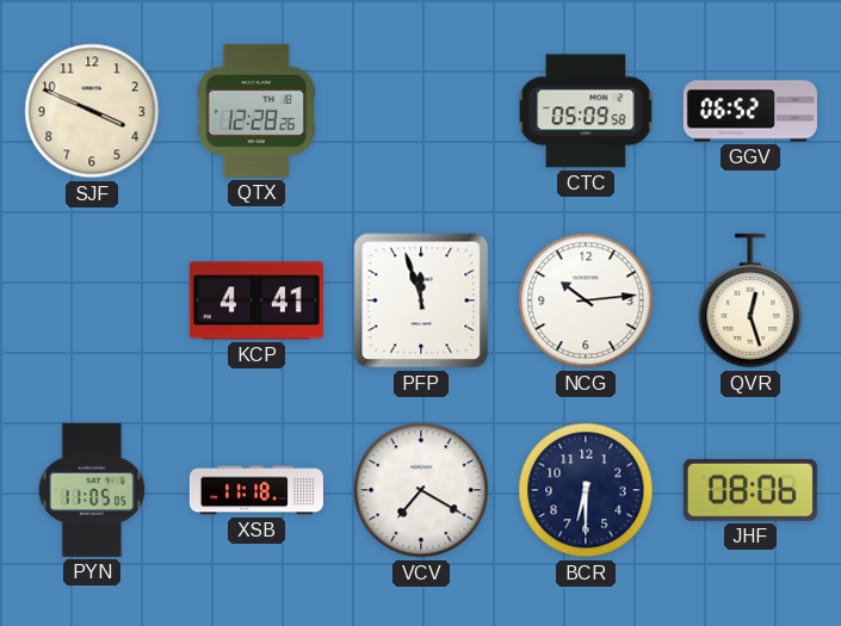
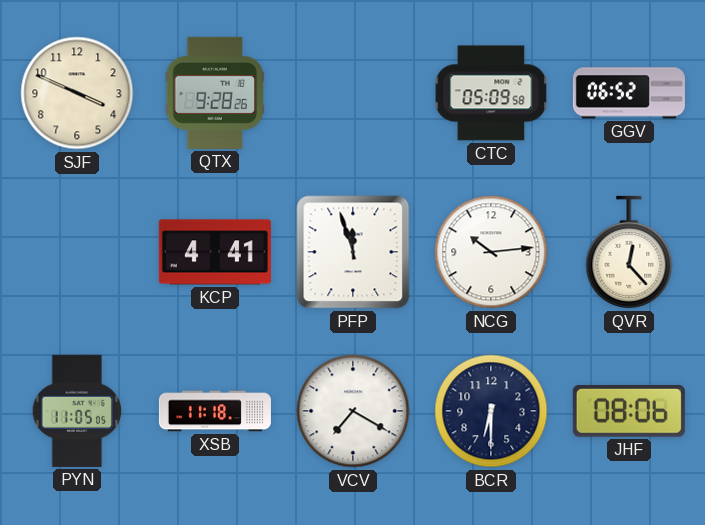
QTX: 12:28 -> 9:28 (215, 93)
QVR: 12:27 -> 12:23 (629, 252)
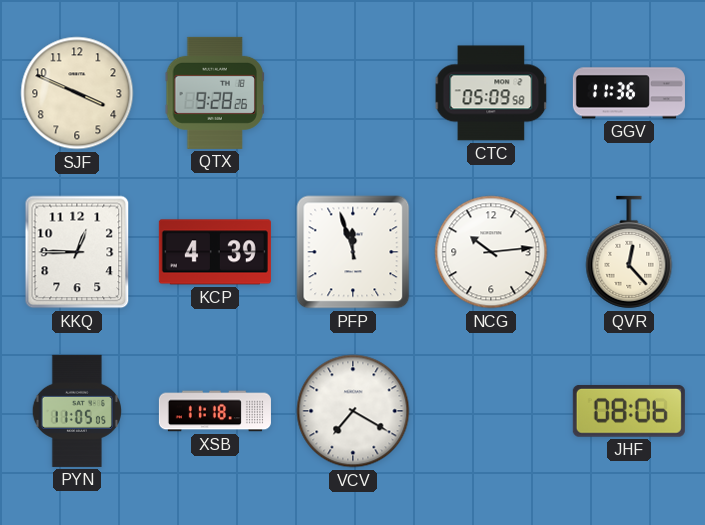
GGV: 06:52 -> 11:36 (629, 93)
KKQ: none -> 12:45 (77, 252)
KCP: 4:41 -> 4:39 (215, 252)
BCR: 6:30 -> none (491, 411)
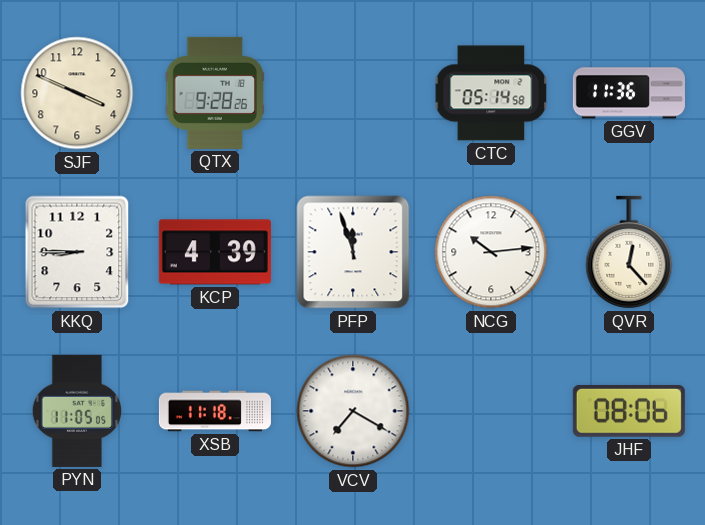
CTC: 05:09 -> 05:14 (491, 93)
KKQ: 12:45 -> 8:45 (77, 252)
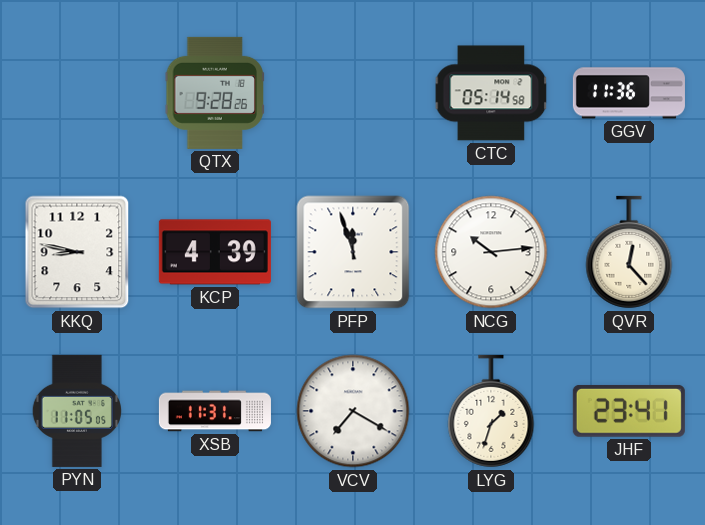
SJF: 3:49 -> none (77, 93)
KKQ: 8:45 -> 8:47 (77, 252)
XSB: 11:18 -> 11:31 (215, 411)
LYG: none -> 1:33 (491, 411)
JHF: 08:06 -> 23:41 (629, 411)
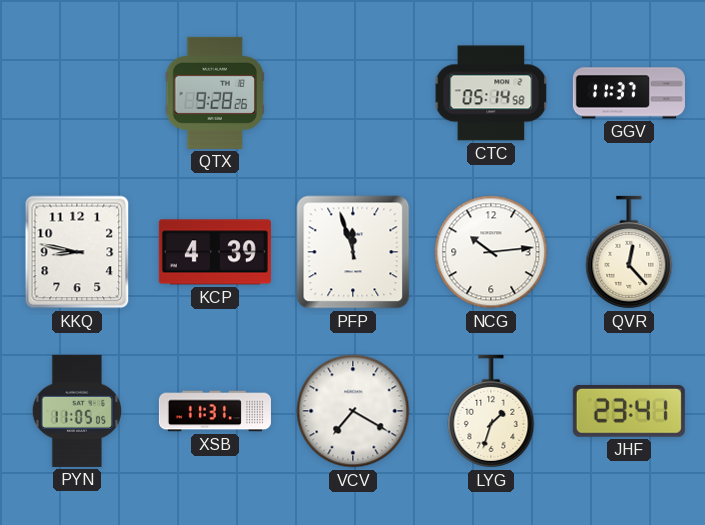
GGV: 11:36 -> 11:37 (629, 93)
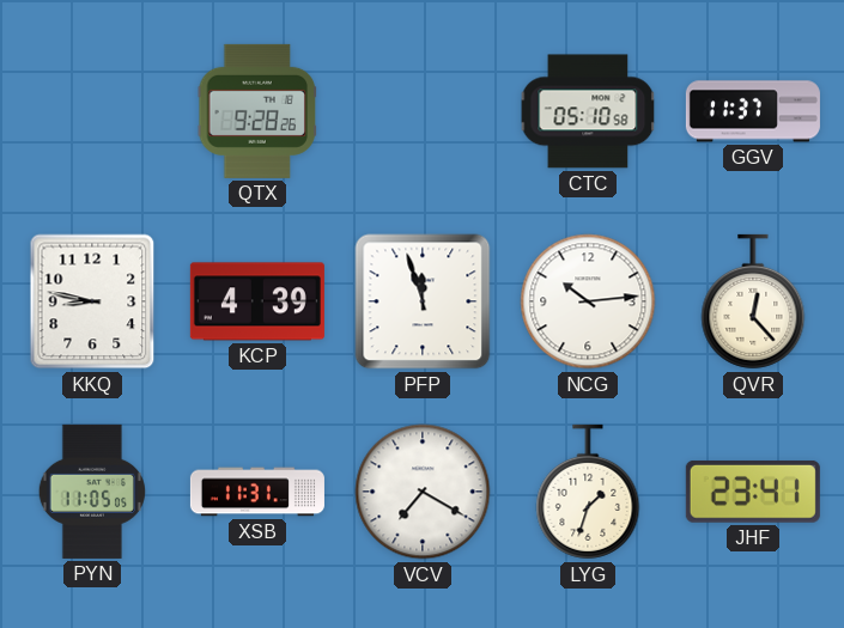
CTC: 05:14 -> 05:10 (588, 111)
